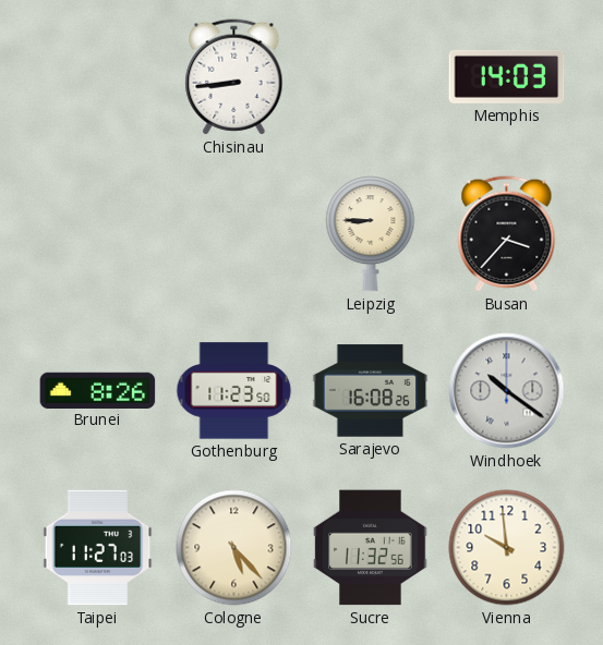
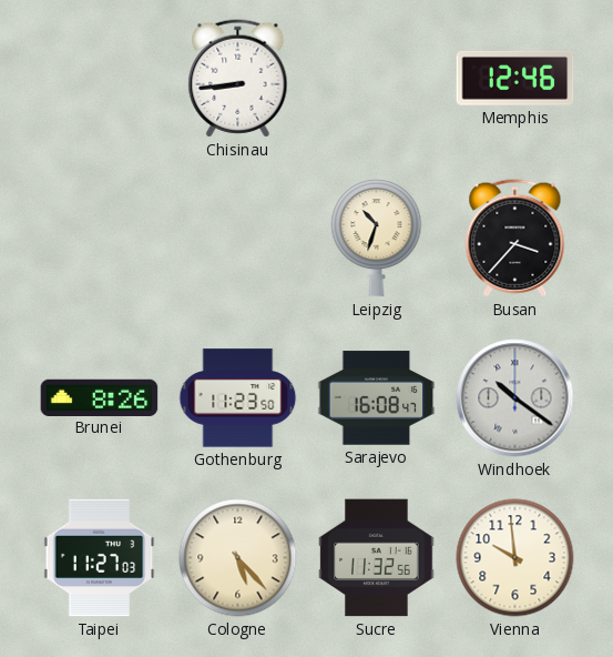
Memphis: 14:03 -> 12:46 (515, 78)
Leipzig: 8:45 -> 10:33 (377, 239)
Sarajevo: 16:08:26 -> 16:08:47 (377, 398)
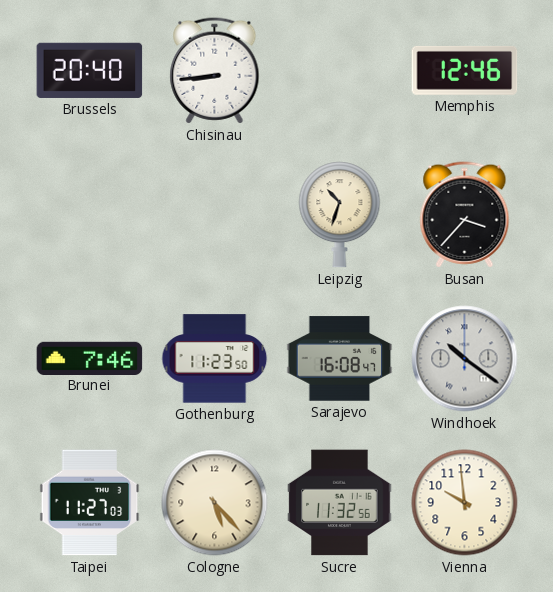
Brussels: none -> 20:40 (90, 70)
Brunei: 8:26 -> 7:46 (90, 358)
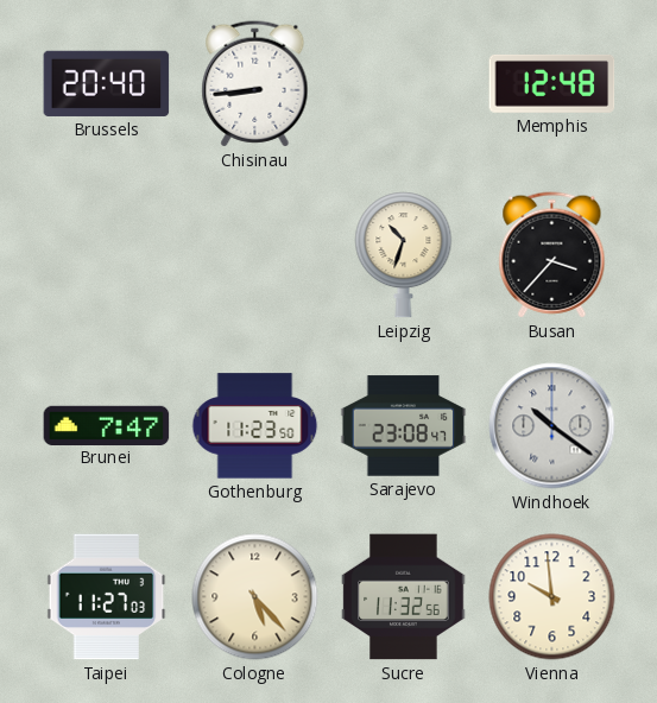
Memphis: 12:46 -> 12:48 (552, 83)
Brunei: 7:46 -> 7:47 (107, 425)
Sarajevo: 16:08 -> 23:08 (404, 426)
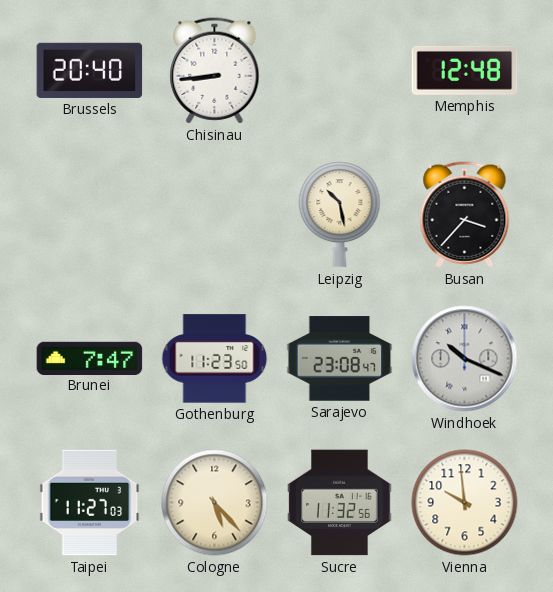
Leipzig: 10:33 -> 10:28 (340, 215)
Windhoek: 10:21 -> 10:19 (465, 359)
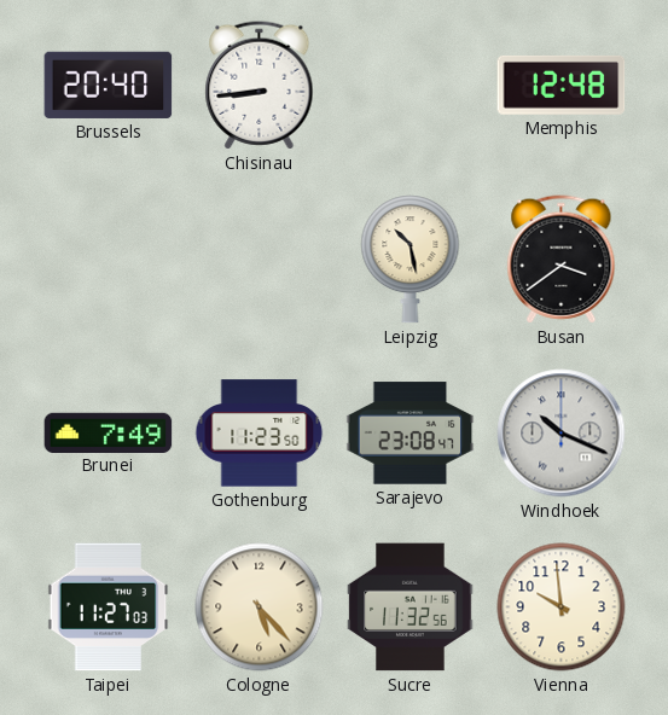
Busan: 3:37 -> 3:39 (562, 260)
Brunei: 7:47 -> 7:49 (109, 432)
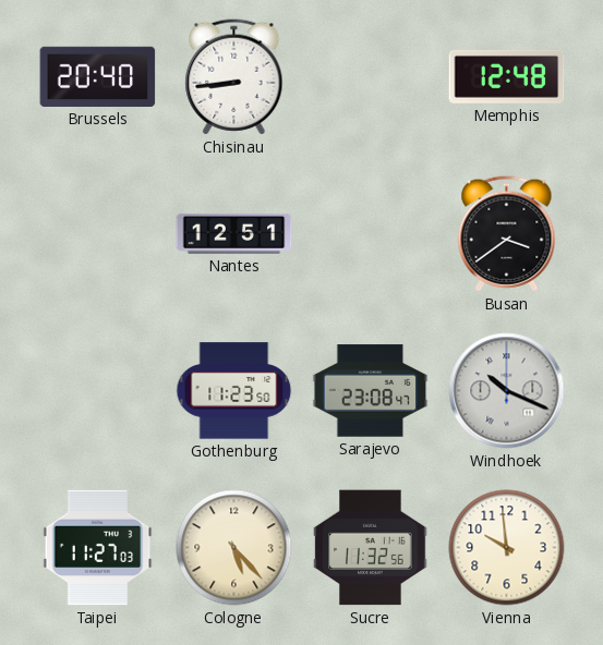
Nantes: none -> 12:51 (234, 233)
Leipzig: 10:28 -> none (411, 260)
Brunei: 7:49 -> none (109, 432)
